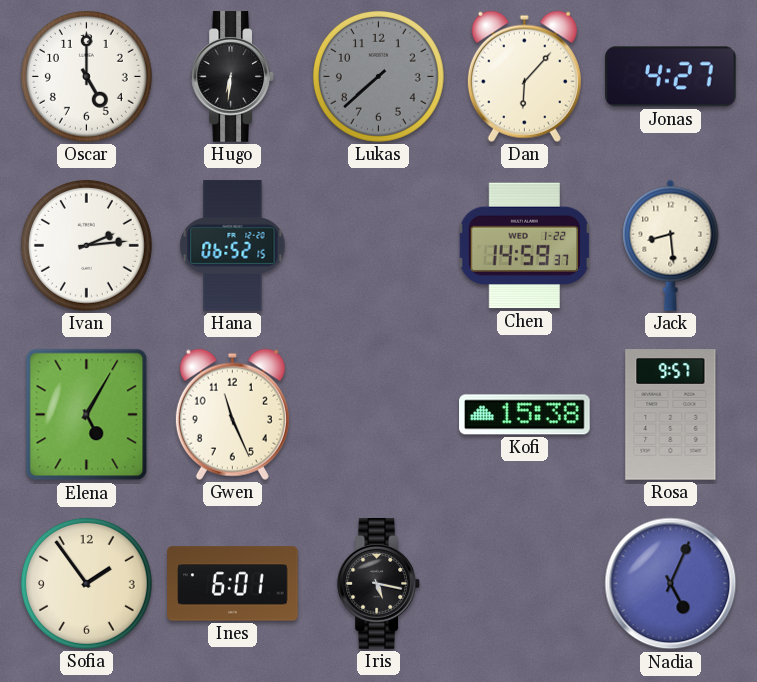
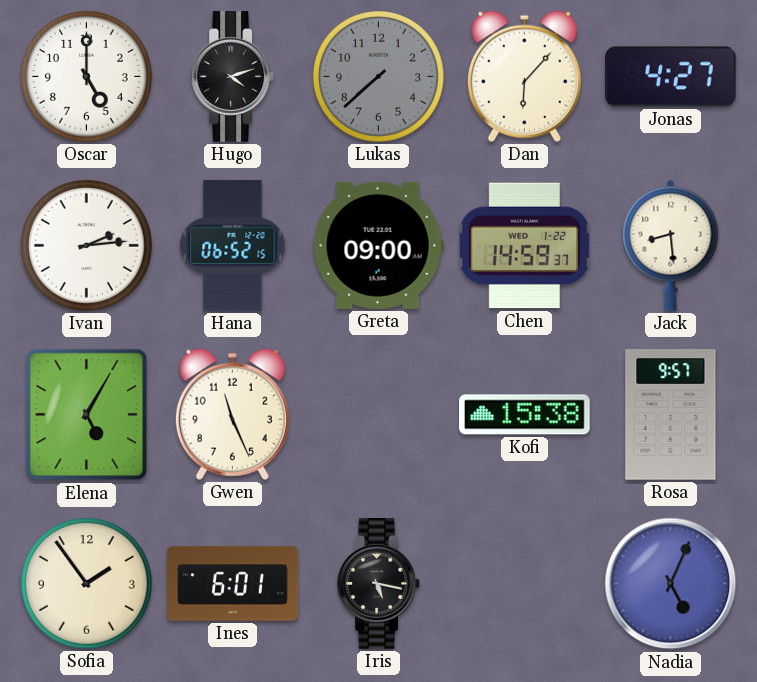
Hugo: 6:31 -> 4:12 (233, 77)
Greta: none -> 09:00 (378, 245)
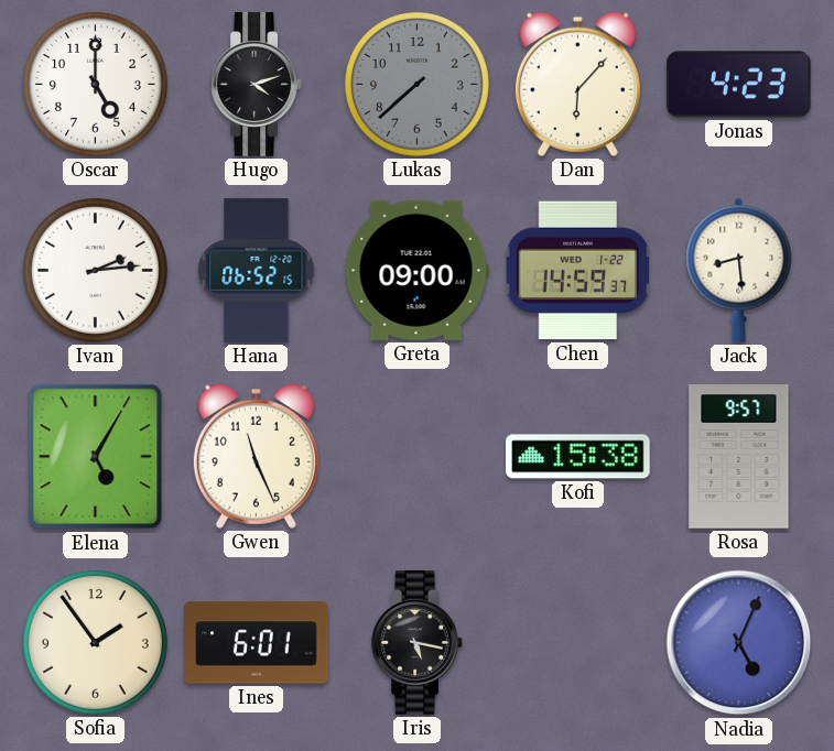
Jonas: 4:27 -> 4:23 (739, 85)
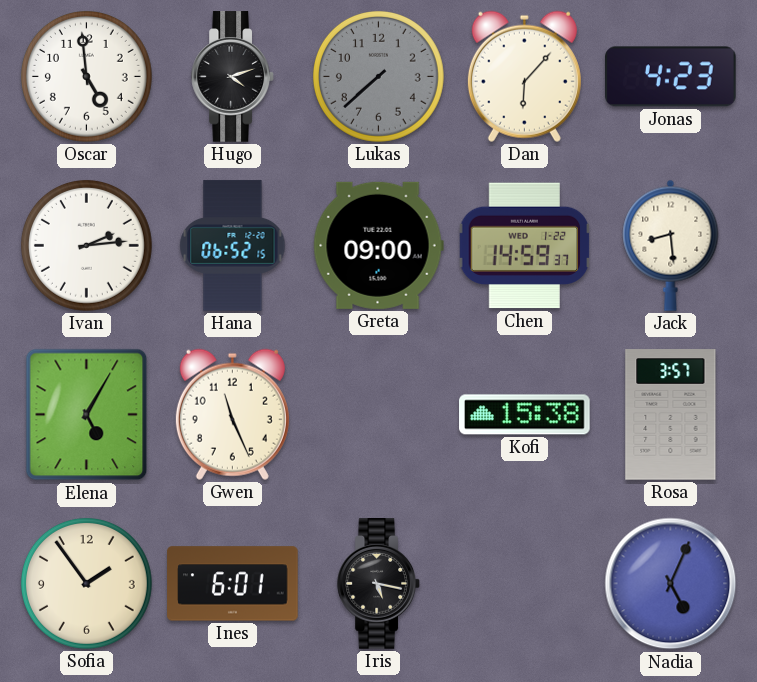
Oscar: 5:00 -> 4:59 (86, 76)
Rosa: 9:57 -> 3:57 (671, 415)
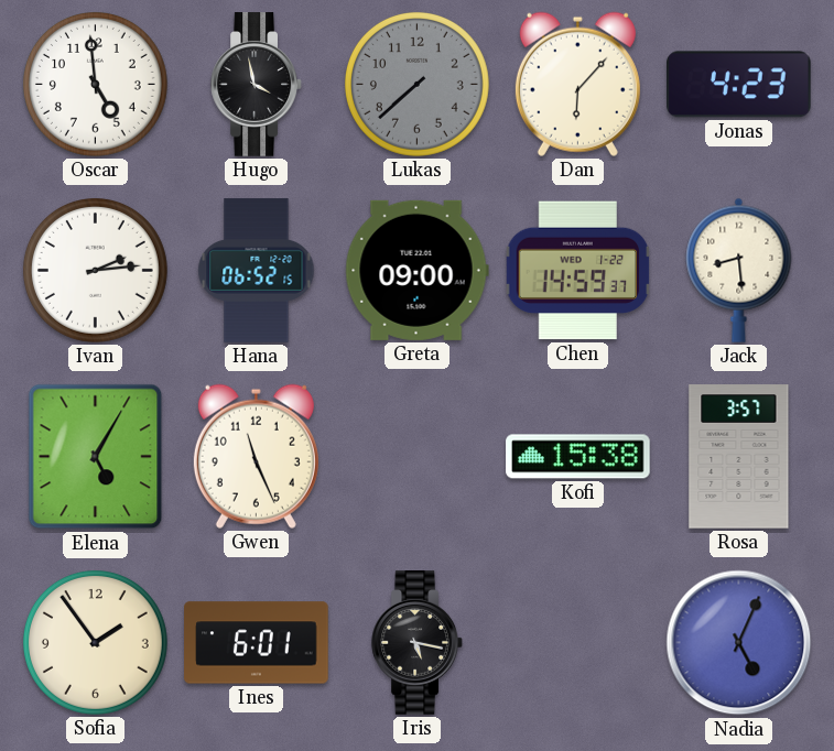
Hugo: 4:12 -> 3:58 (257, 85)
